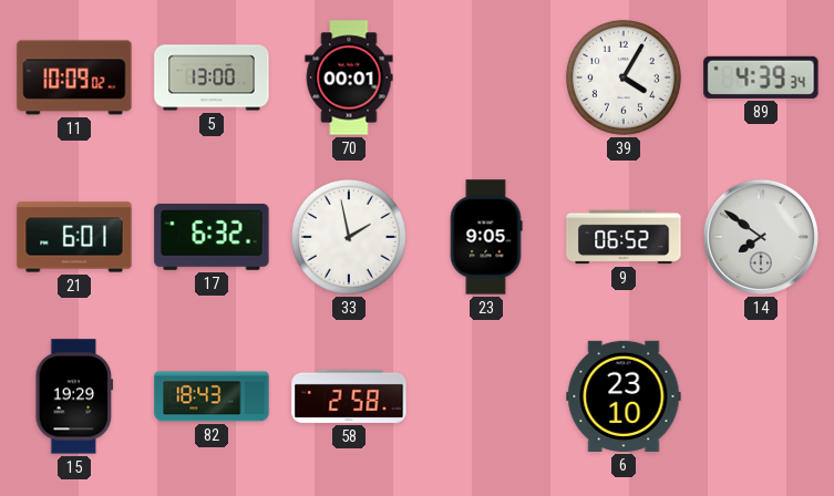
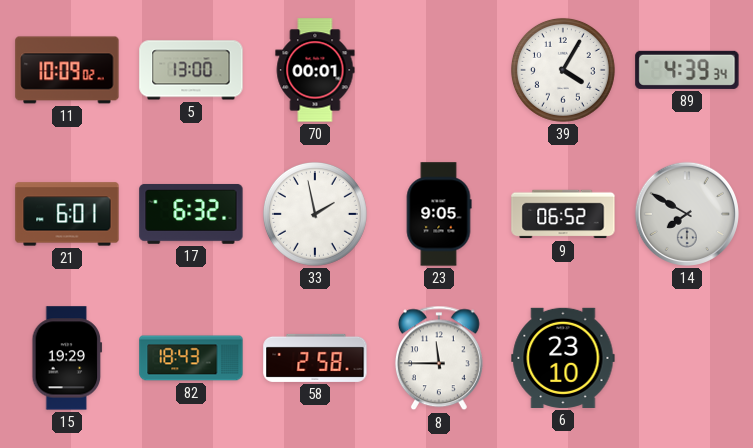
14: 7:51 -> 7:50 (687, 214)
8: none -> 11:45 (439, 358)
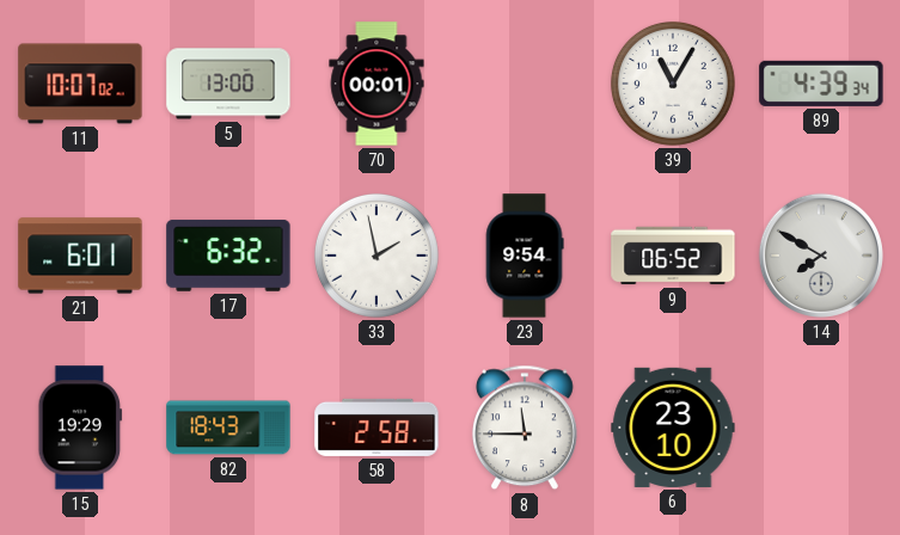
11: 10:09 -> 10:07 (80, 84)
39: 4:05 -> 11:05 (673, 84)
23: 9:05 -> 9:54 (525, 256)
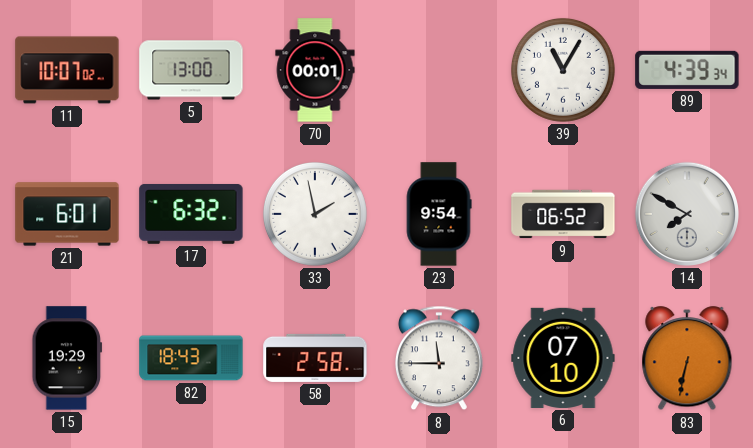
6: 23:10 -> 07:10 (563, 358)
83: none -> 6:32 (687, 359)
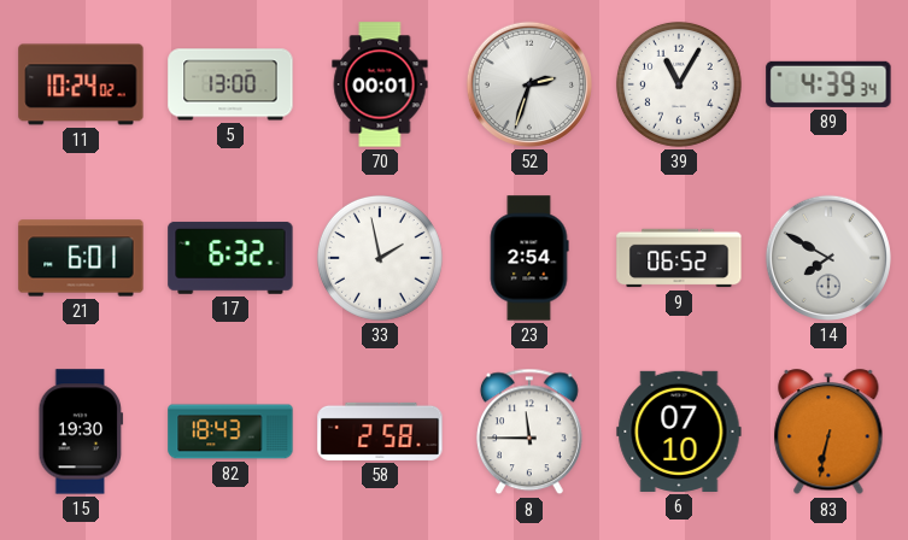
11: 10:07 -> 10:24 (81, 84)
52: none -> 2:33 (529, 84)
23: 9:54 -> 2:54 (529, 258)
15: 19:29 -> 19:30 (81, 432)
